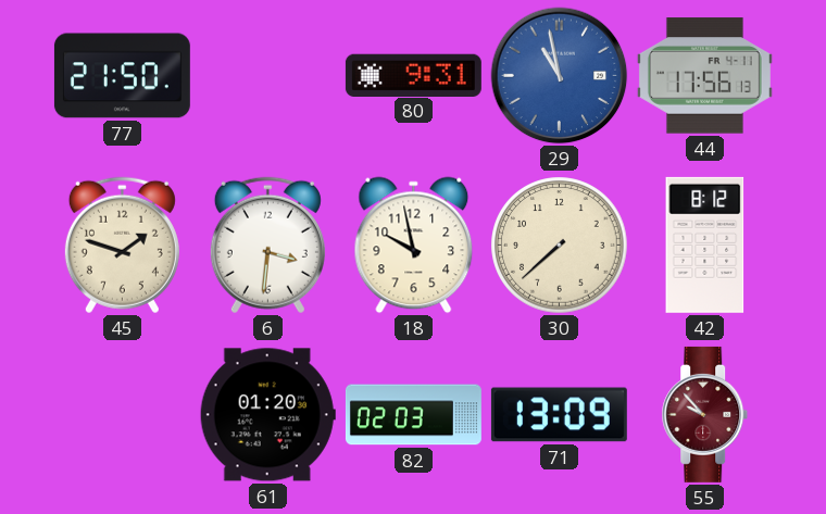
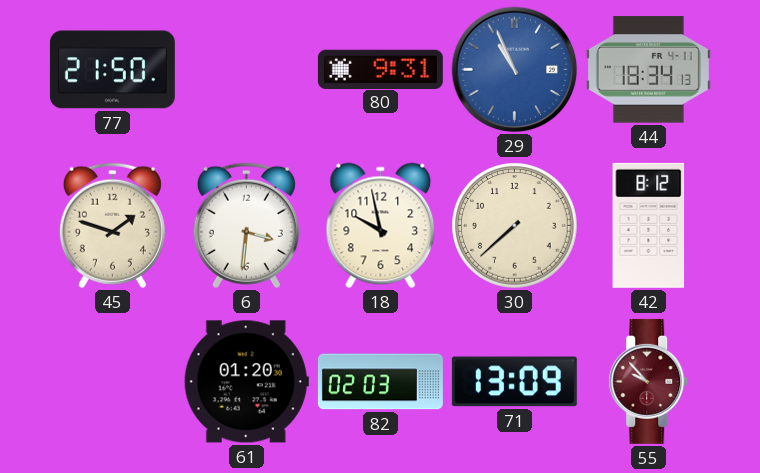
29: 10:58 -> 10:56 (515, 70)
44: 17:56 -> 18:34 (648, 70)
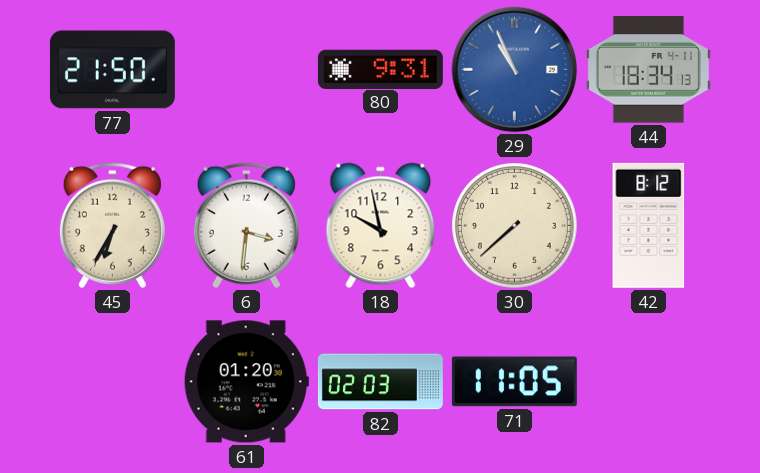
45: 1:48 -> 6:35 (112, 226)
71: 13:09 -> 11:05 (514, 382)
55: 9:53 -> none (649, 381)
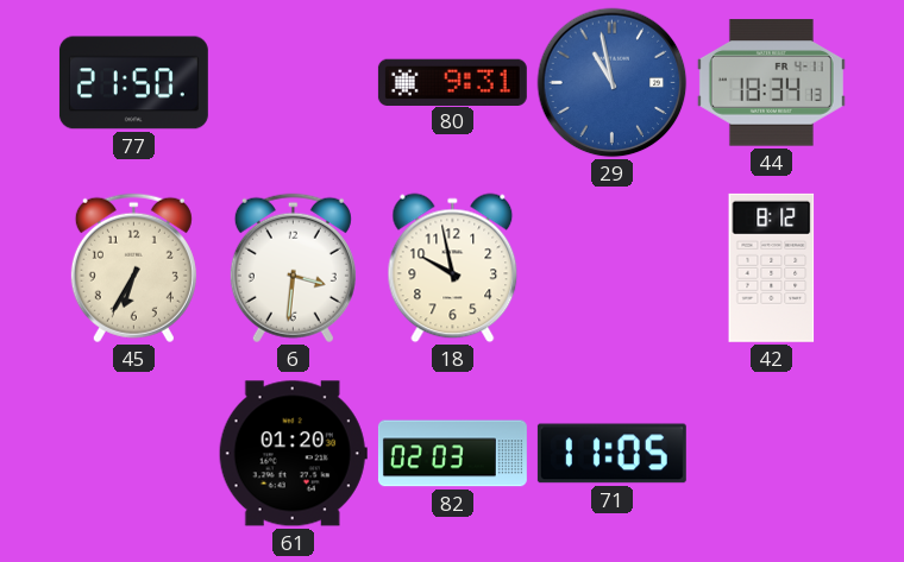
29: 10:56 -> 10:58 (613, 83)
30: 7:38 -> none (515, 226)
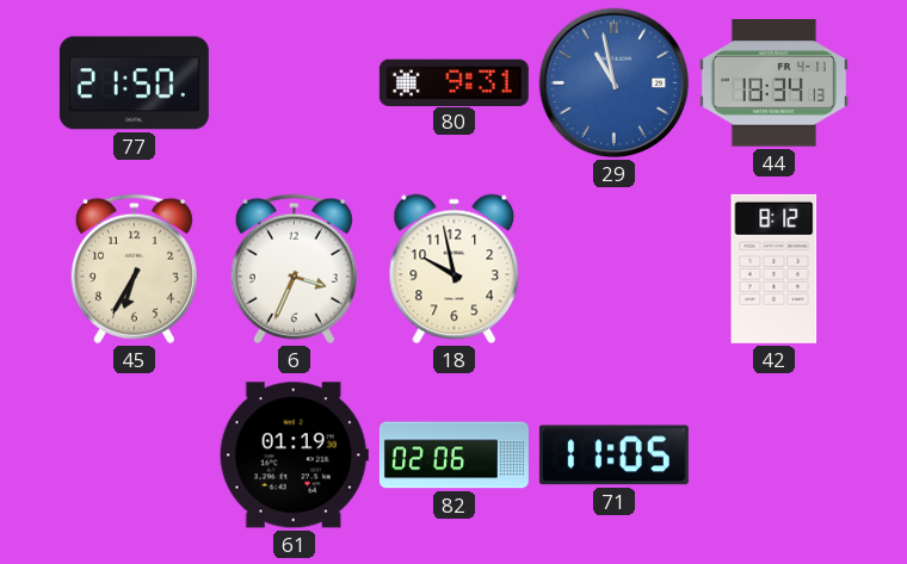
6: 3:31 -> 3:34 (294, 269)
61: 01:20 -> 01:19 (294, 455)
82: 02:03 -> 02:06 (453, 455)
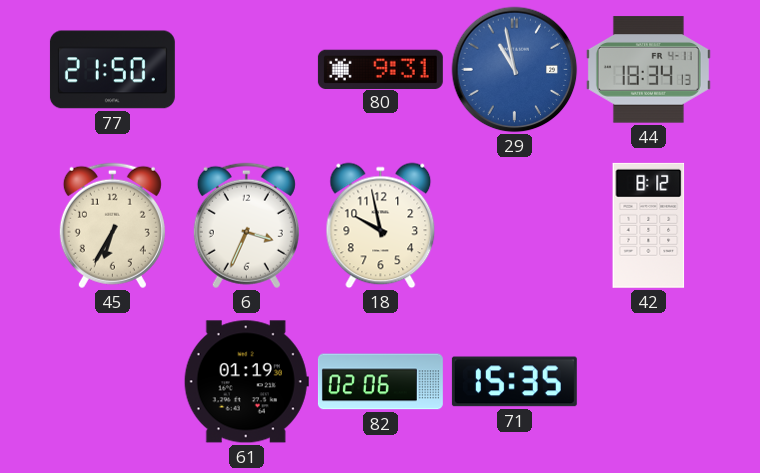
71: 11:05 -> 15:35 (514, 382)
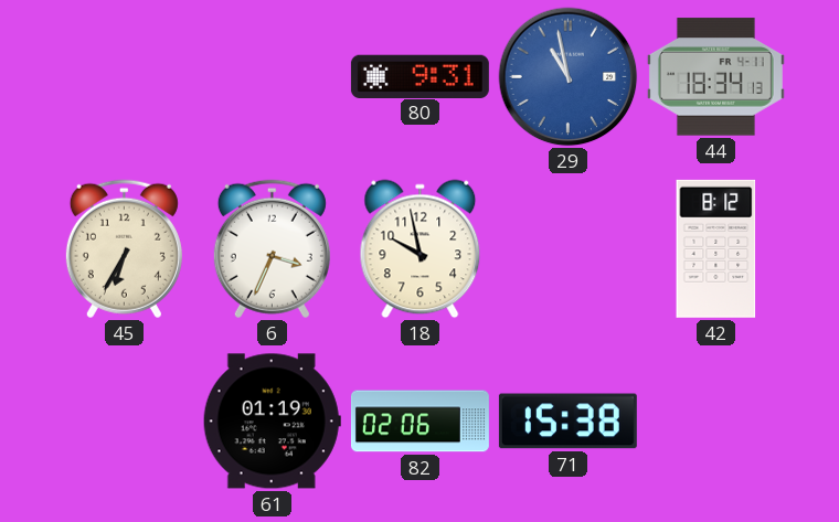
77: 21:50 -> none (112, 70)
71: 15:35 -> 15:38 (567, 422)
